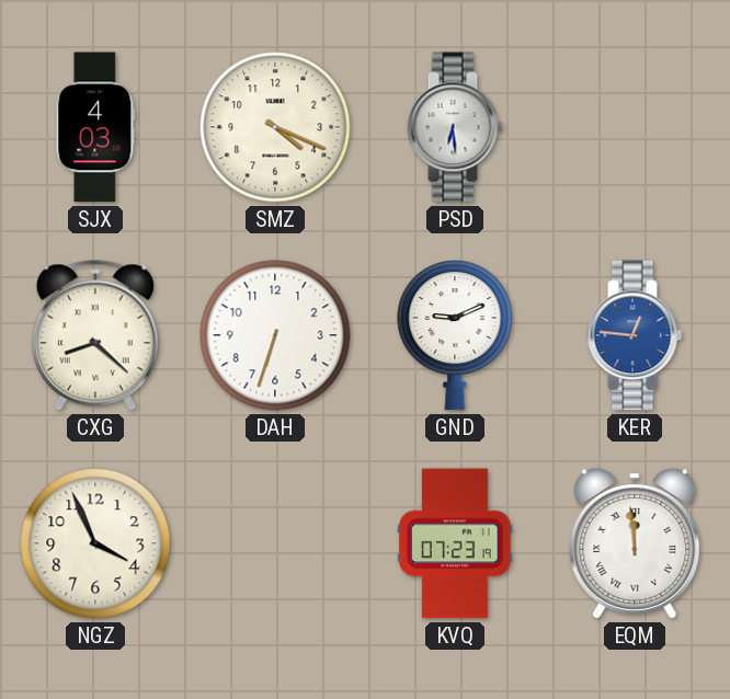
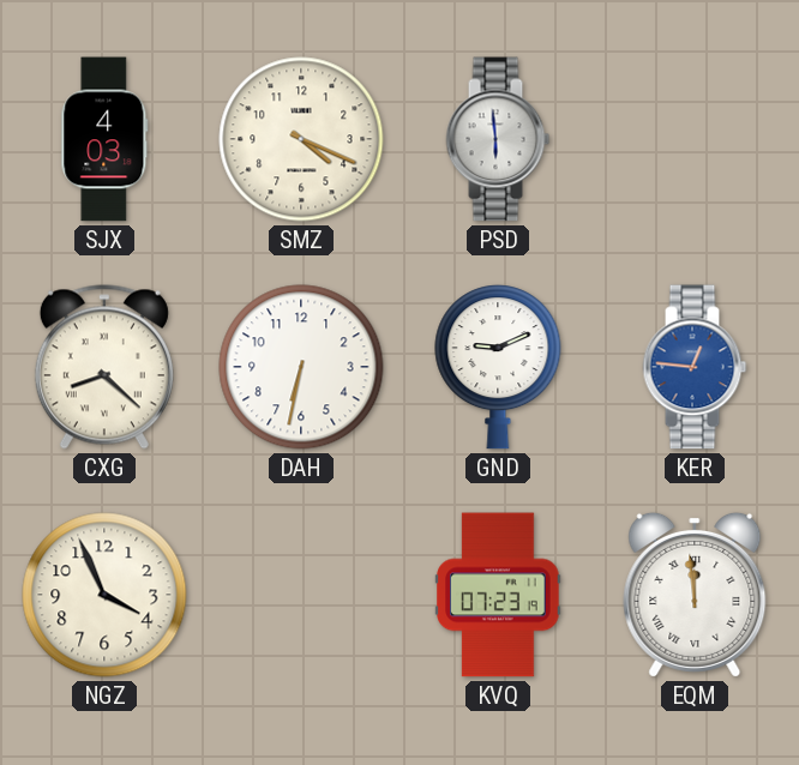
PSD: 6:29 -> 5:59 (498, 139)
DAH: 6:33 -> 6:32 (301, 367)
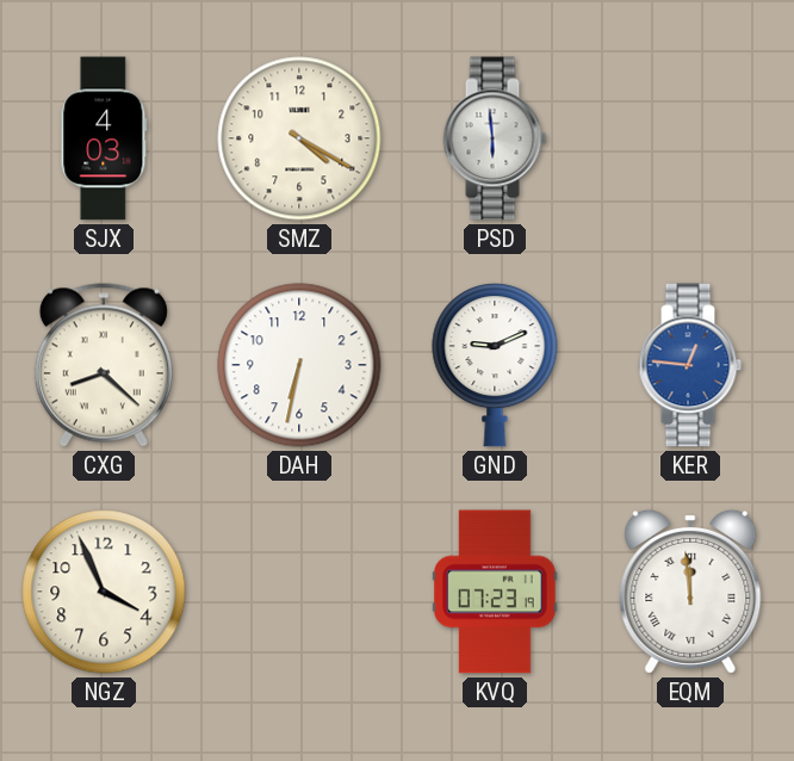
SMZ: 4:19 -> 4:20 (299, 138)
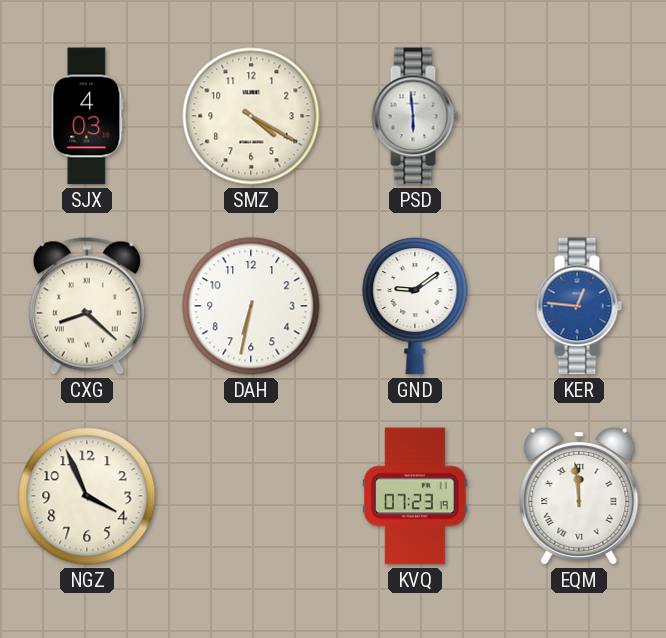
GND: 9:11 -> 9:09 (415, 306)
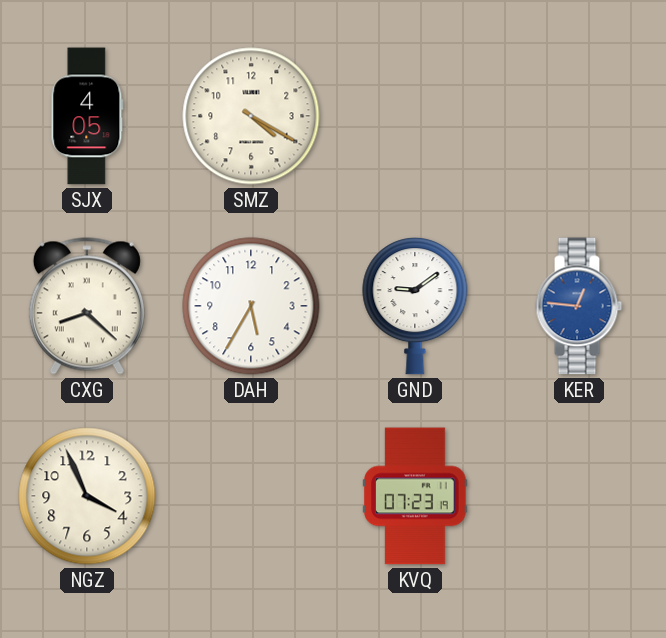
SJX: 4:03 -> 4:05 (87, 116)
PSD: 5:59 -> none (415, 116)
DAH: 6:32 -> 5:35 (251, 306)
EQM: 11:59 -> none (579, 496)
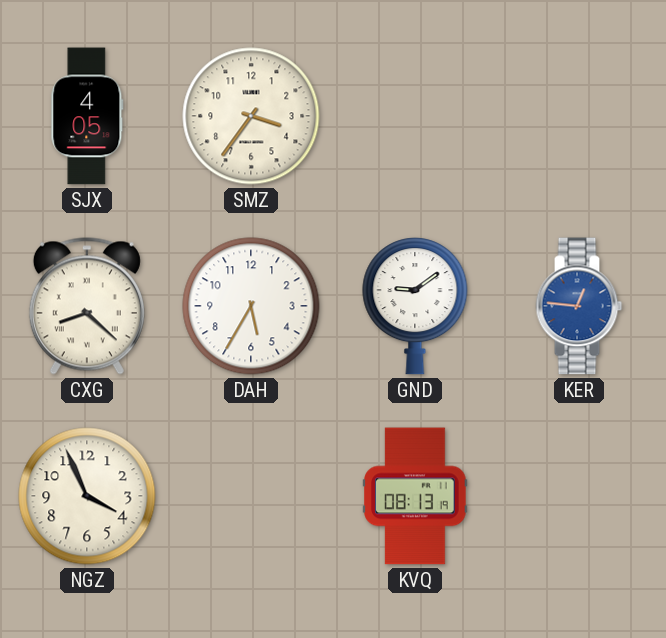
SMZ: 4:20 -> 3:36 (251, 116)
KVQ: 07:23 -> 08:13 (415, 496)
